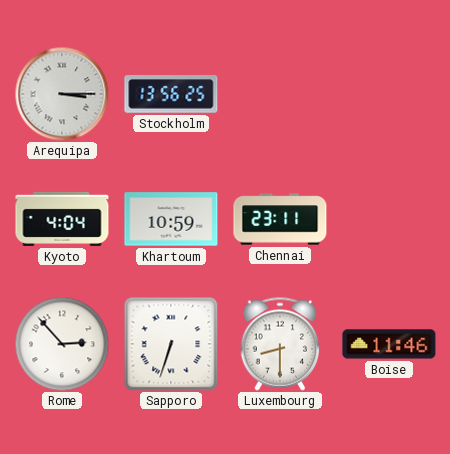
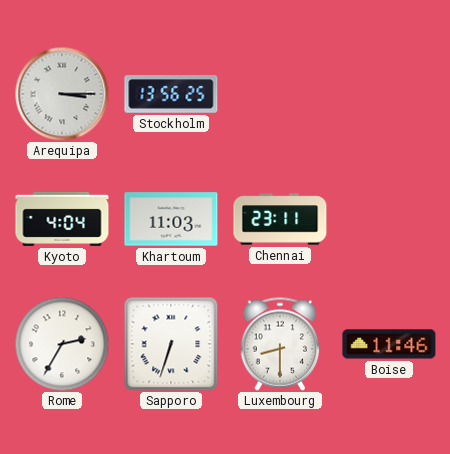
Khartoum: 10:59 -> 11:03 (171, 219)
Rome: 2:53 -> 2:35 (62, 344)
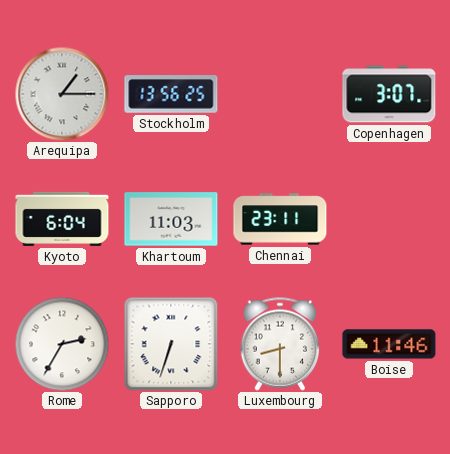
Arequipa: 3:15 -> 1:15 (62, 94)
Copenhagen: none -> 3:07 (389, 94)
Kyoto: 4:04 -> 6:04 (62, 219)
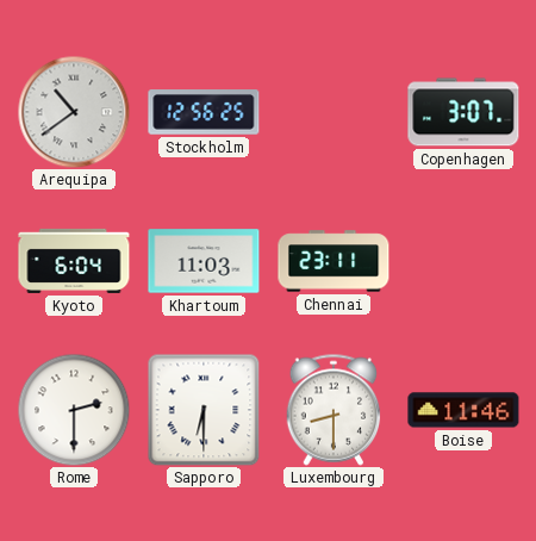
Arequipa: 1:15 -> 10:39 (74, 112)
Stockholm: 13:56 -> 12:56 (204, 112)
Rome: 2:35 -> 2:30 (74, 410)
Sapporo: 6:33 -> 6:30 (204, 410)
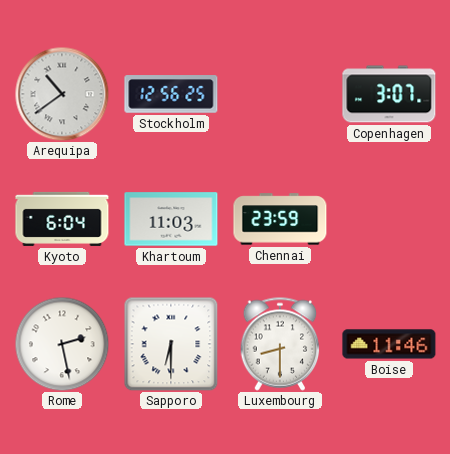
Chennai: 23:11 -> 23:59 (280, 219)
Rome: 2:30 -> 2:28 (62, 344)
